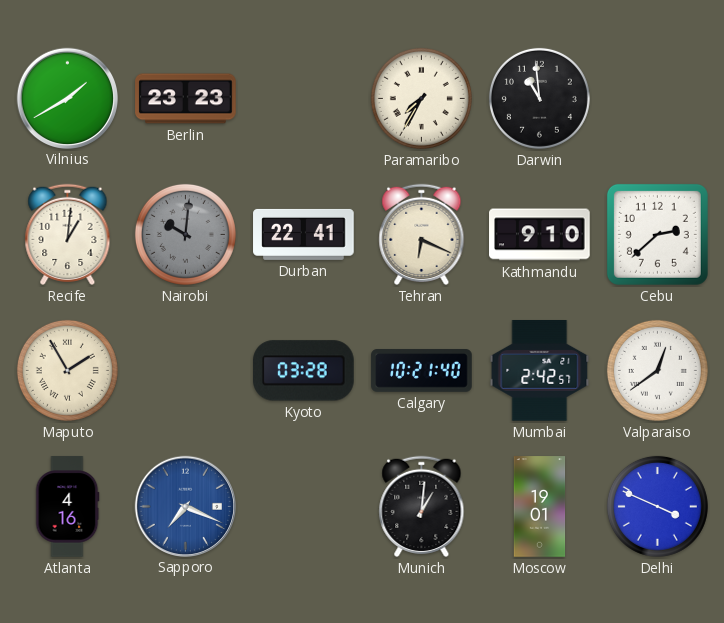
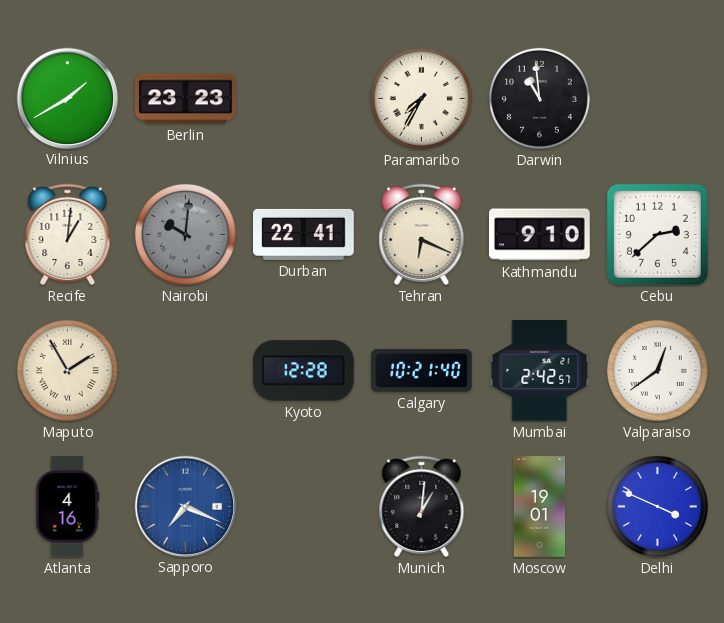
Kyoto: 03:28 -> 12:28 (304, 371)
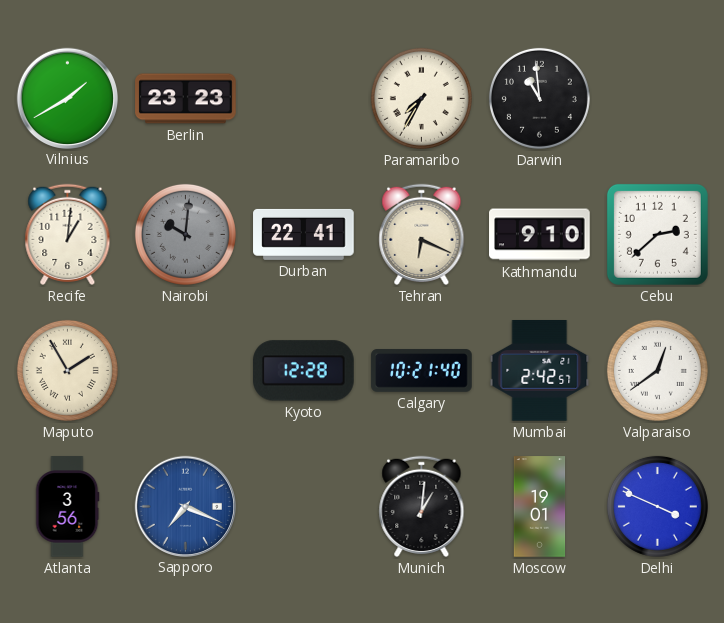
Atlanta: 4:16 -> 3:56 (68, 507)
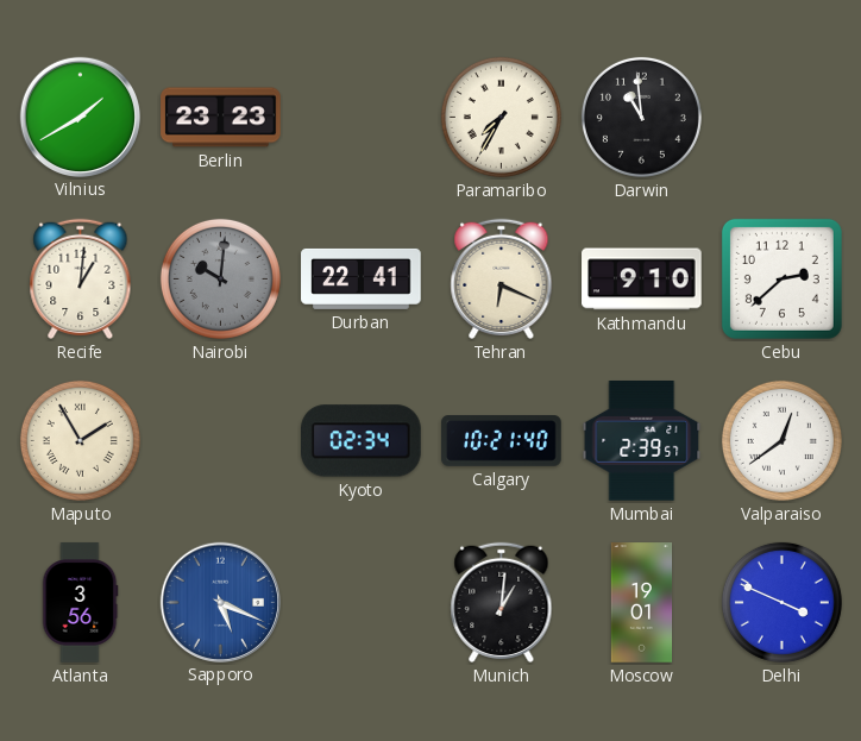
Kyoto: 12:28 -> 02:34 (362, 441)
Mumbai: 2:42 -> 2:39 (642, 441)
Sapporo: 7:19 -> 5:19 (220, 602)
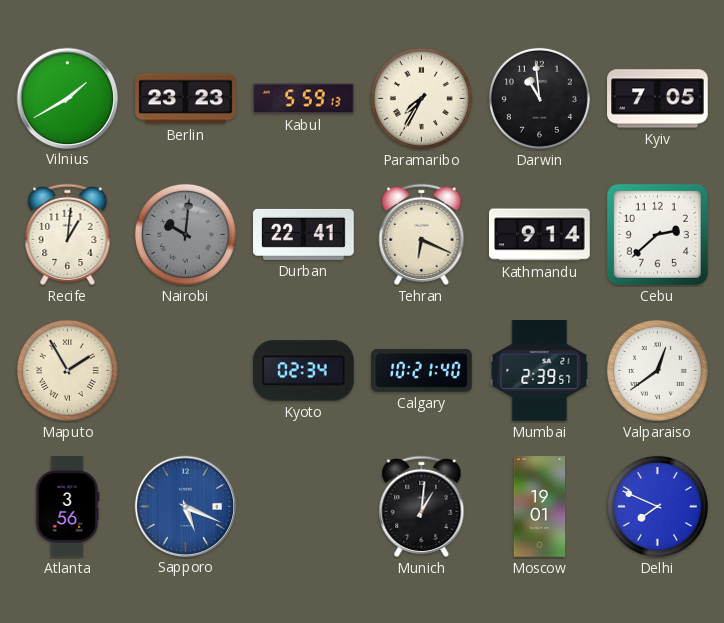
Kabul: none -> 5:59 (304, 99)
Kyiv: none -> 7:05 (658, 99)
Kathmandu: 9:10 -> 9:14 (540, 235)
Delhi: 3:49 -> 7:49 (657, 506)
